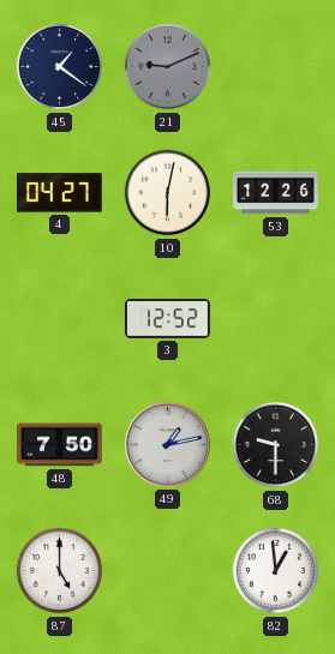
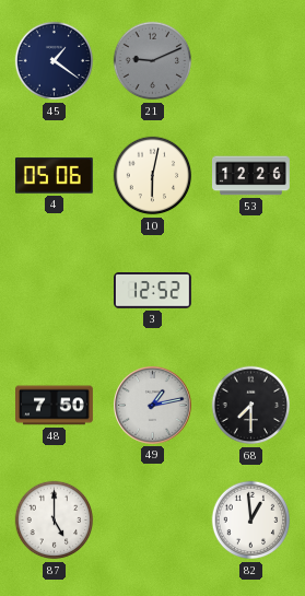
4: 04:27 -> 05:06 (54, 176)
68: 9:30 -> 7:30 (251, 406)
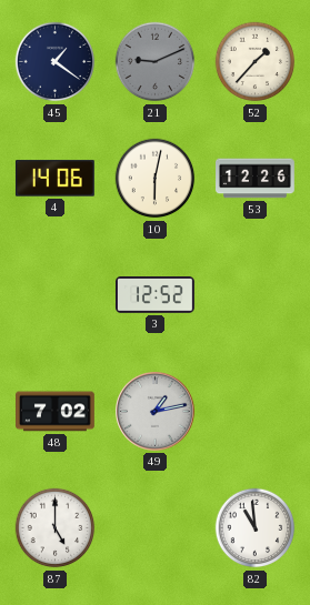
52: none -> 1:37 (256, 62)
4: 05:06 -> 14:06 (54, 179)
48: 7:50 -> 7:02 (56, 412)
68: 7:30 -> none (251, 406)
82: 12:59 -> 10:59 (256, 528)
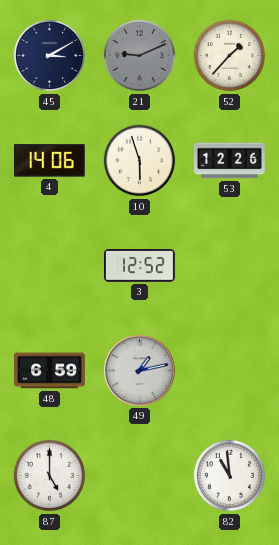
45: 1:21 -> 3:10 (50, 56)
10: 6:02 -> 5:57 (140, 161)
48: 7:02 -> 6:59 (50, 371)
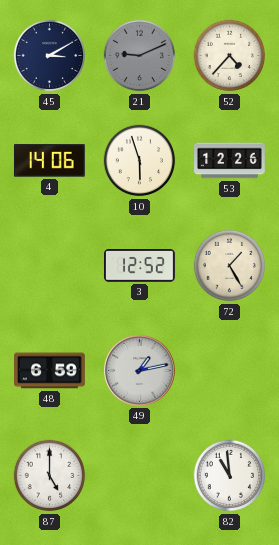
52: 1:37 -> 4:37 (230, 56)
72: none -> 1:25 (230, 266)
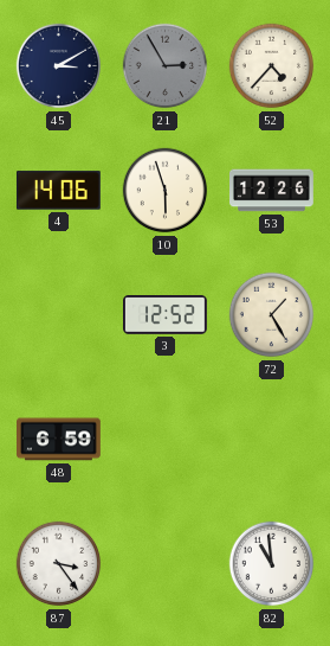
21: 9:11 -> 2:55 (166, 66)
49: 1:13 -> none (140, 371)
87: 5:00 -> 3:24 (59, 564)
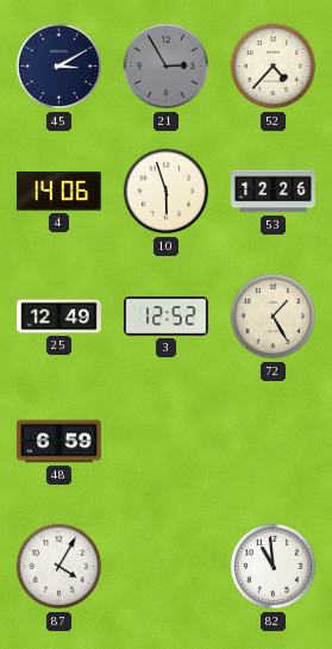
25: none -> 12:49 (59, 317)
87: 3:24 -> 4:05 (59, 567)
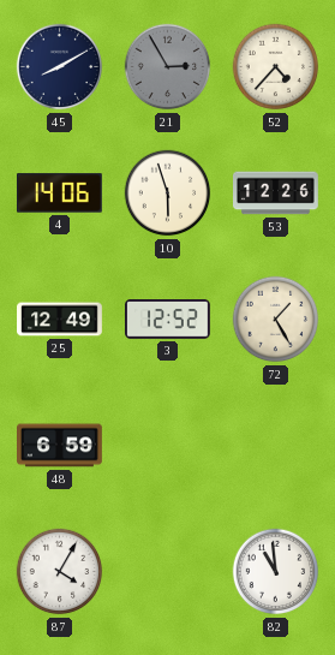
45: 3:10 -> 8:10 (60, 67)
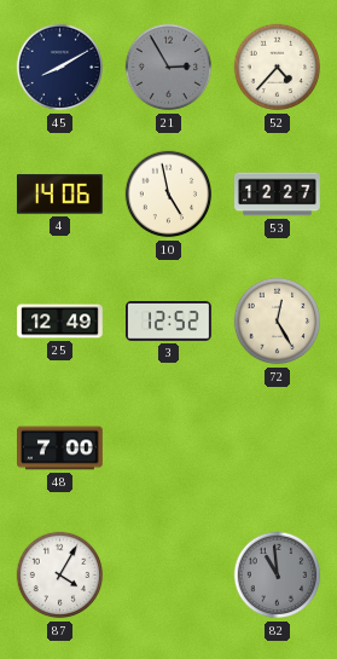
10: 5:57 -> 4:58 (169, 195)
53: 12:26 -> 12:27 (278, 195)
72: 1:25 -> 12:25 (278, 322)
48: 6:59 -> 7:00 (60, 449)
82 dial: white -> grey (278, 576)
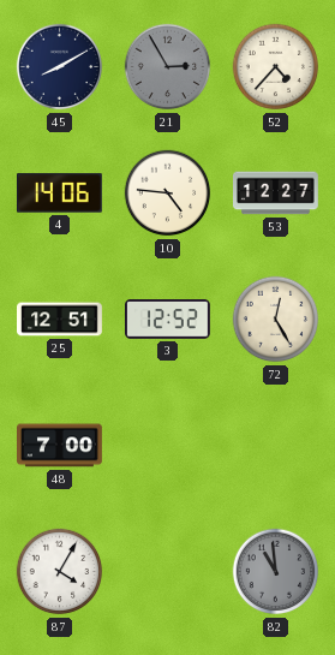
10: 4:58 -> 4:46 (168, 193)
25: 12:49 -> 12:51 (60, 320)
